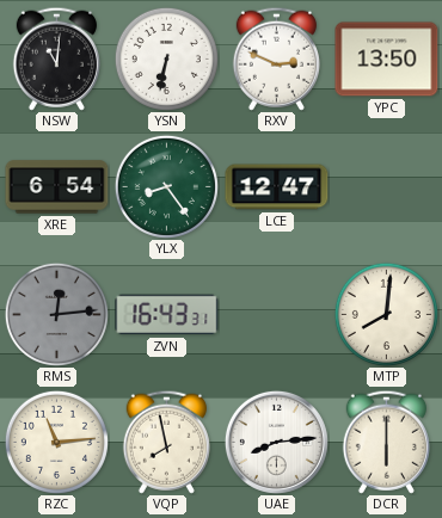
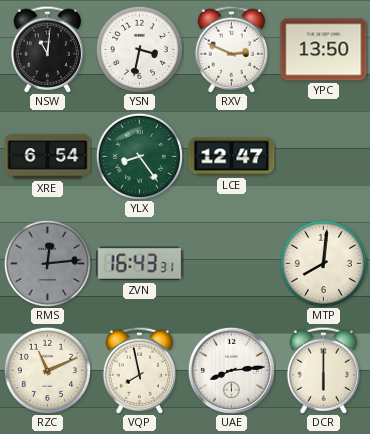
YSN: 6:32 -> 3:32 (139, 49)
RZC: 11:14 -> 11:11 (47, 370)
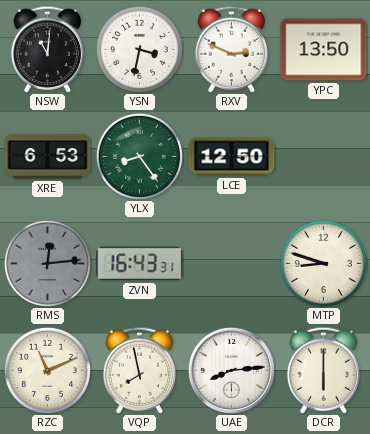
XRE: 6:54 -> 6:53 (48, 157)
LCE: 12:47 -> 12:50 (232, 157)
MTP: 8:01 -> 8:48 (323, 263)
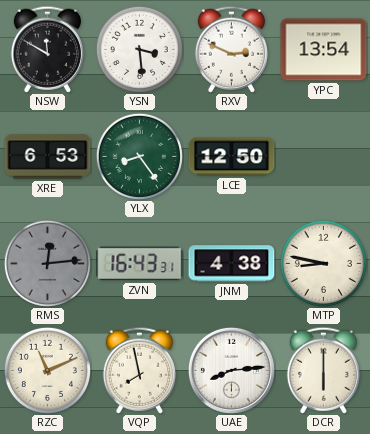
NSW: 11:01 -> 11:50 (47, 49)
YSN: 3:32 -> 3:29 (139, 49)
YPC: 13:50 -> 13:54 (324, 50)
JNM: none -> 4:38 (232, 264)
MTP: 8:48 -> 8:47 (323, 263)
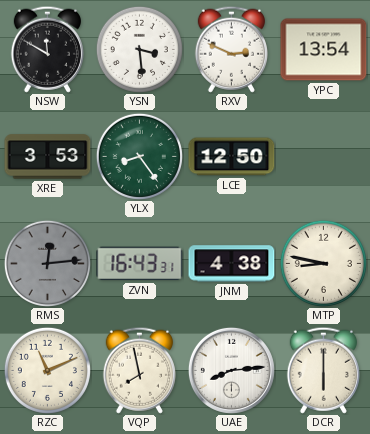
XRE: 6:53 -> 3:53 (48, 157)
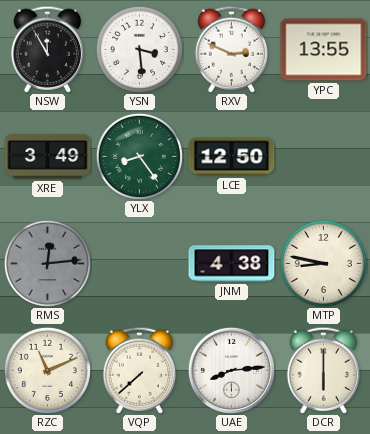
NSW: 11:50 -> 11:55 (47, 49)
YPC: 13:54 -> 13:55 (324, 50)
XRE: 3:53 -> 3:49 (48, 157)
ZVN: 16:43 -> none (140, 264)
VQP: 7:58 -> 7:38 (139, 370)
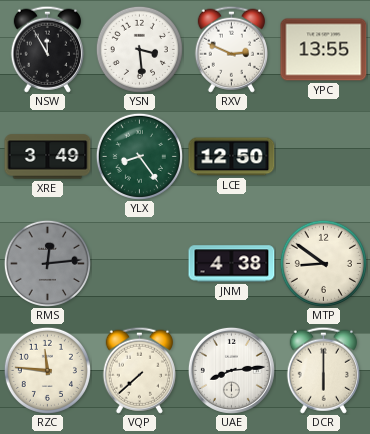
MTP: 8:47 -> 8:51 (323, 263)
RZC: 11:11 -> 11:46 (47, 370)
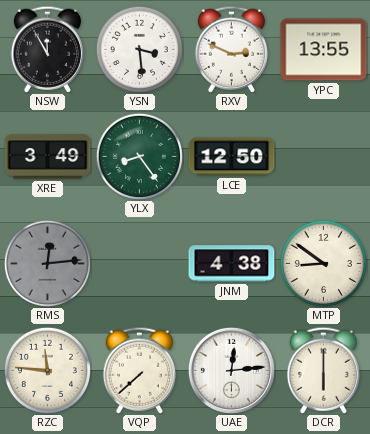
UAE: 8:14 -> 12:14 (231, 370)
